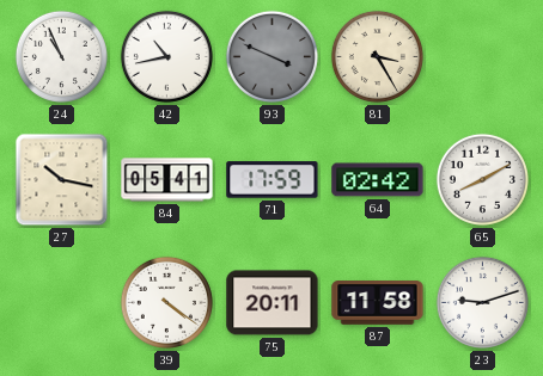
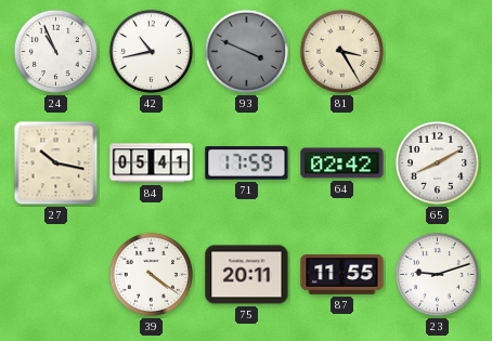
87: 11:58 -> 11:55 (342, 275)
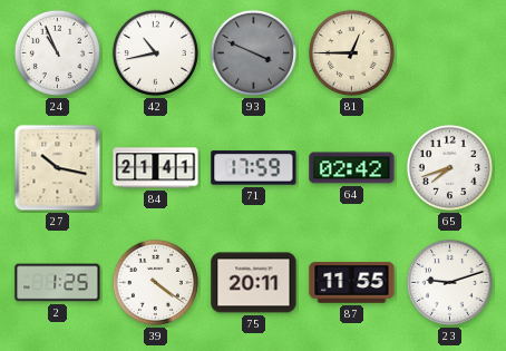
81: 3:25 -> 12:45 (351, 52)
84: 05:41 -> 21:41 (156, 168)
65: 8:10 -> 7:42 (449, 167)
2: none -> 1:25 (58, 283)
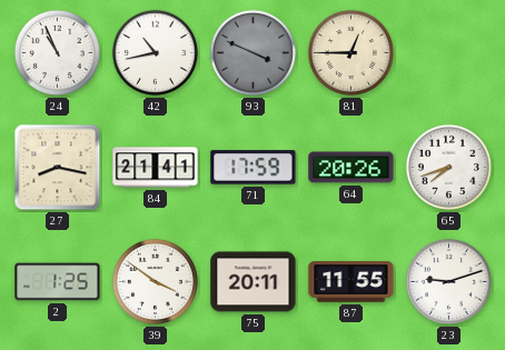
27: 10:17 -> 8:17 (58, 168)
64: 02:42 -> 20:26 (351, 168)
39: 4:21 -> 3:51 (155, 281)
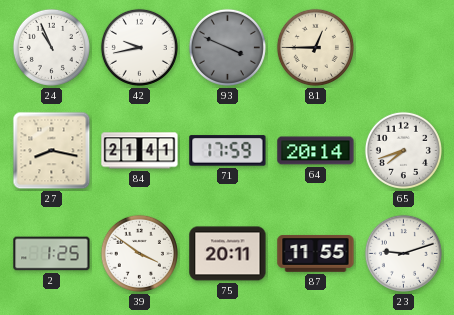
42: 10:43 -> 9:43 (139, 47)
64: 20:26 -> 20:14 (316, 151)
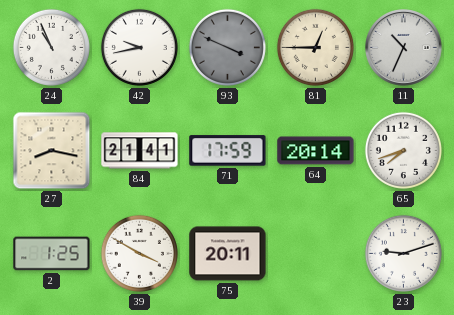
11: none -> 10:34 (404, 48)
39: 3:51 -> 3:50 (139, 253)
87: 11:55 -> none (316, 254)
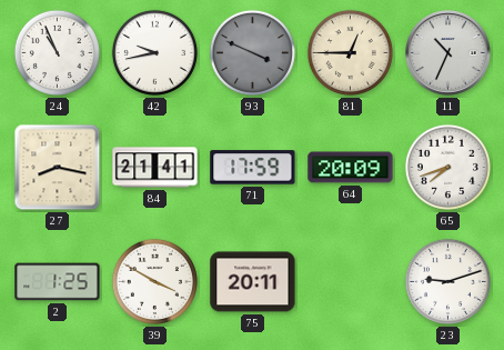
64: 20:14 -> 20:09 (351, 168)
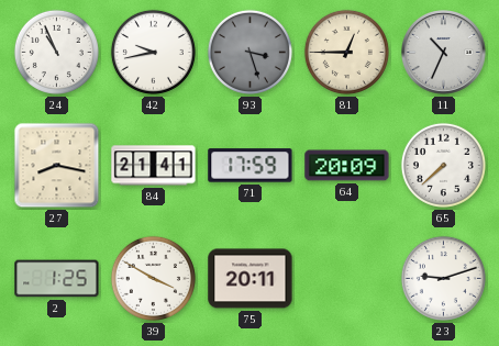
93: 3:49 -> 3:27 (249, 52)
65: 7:42 -> 7:38 (443, 165)
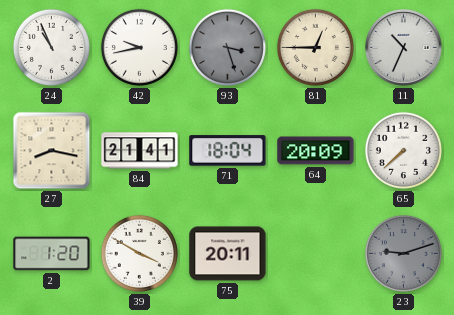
71: 17:59 -> 18:04 (228, 151)
2: 1:25 -> 1:20 (52, 254)
23 dial: white -> grey (403, 253)
